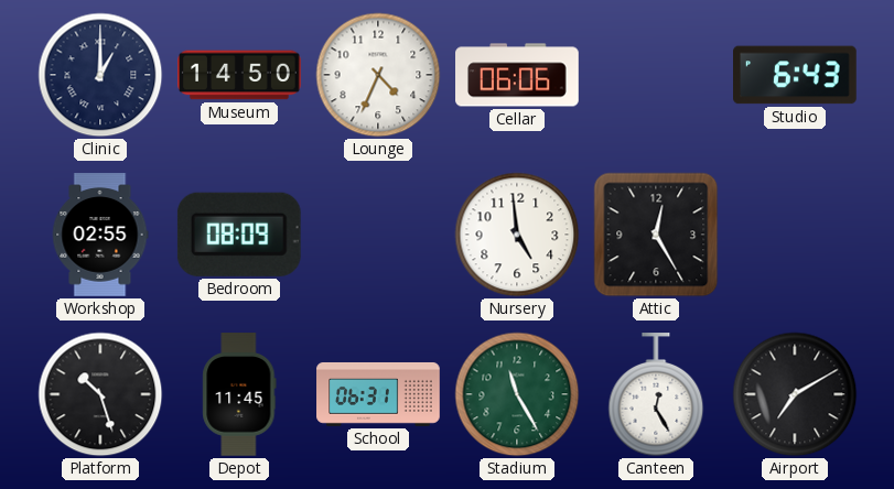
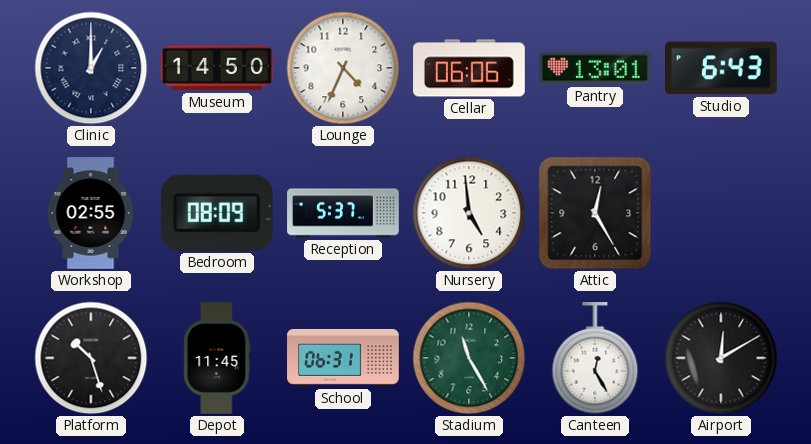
Pantry: none -> 13:01 (596, 68)
Reception: none -> 5:37 (343, 213)
Airport: 7:10 -> 12:10 (721, 358)
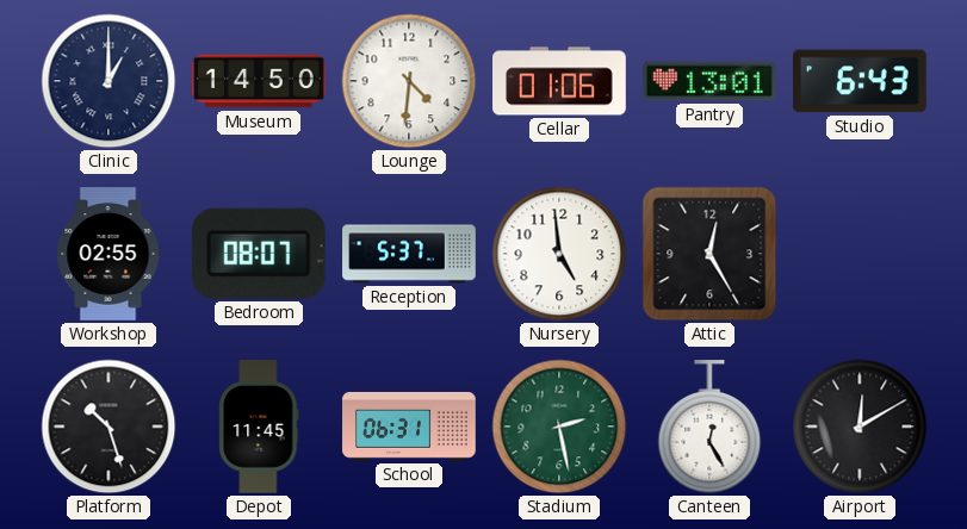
Lounge: 4:34 -> 4:31 (409, 81)
Cellar: 06:06 -> 01:06 (559, 81)
Bedroom: 08:09 -> 08:07 (259, 254)
Stadium: 11:25 -> 2:28 (559, 427)
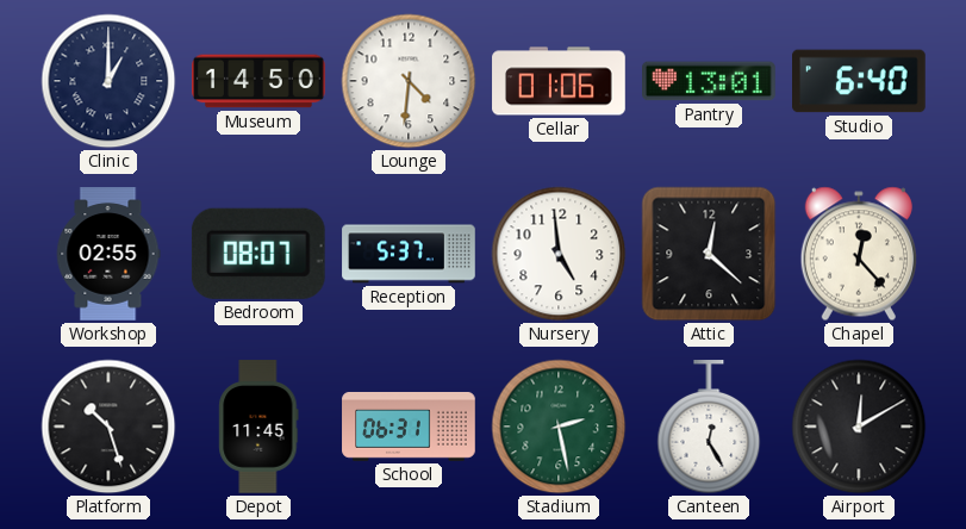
Studio: 6:43 -> 6:40 (860, 81)
Attic: 12:25 -> 12:22 (709, 254)
Chapel: none -> 12:23 (859, 254)
